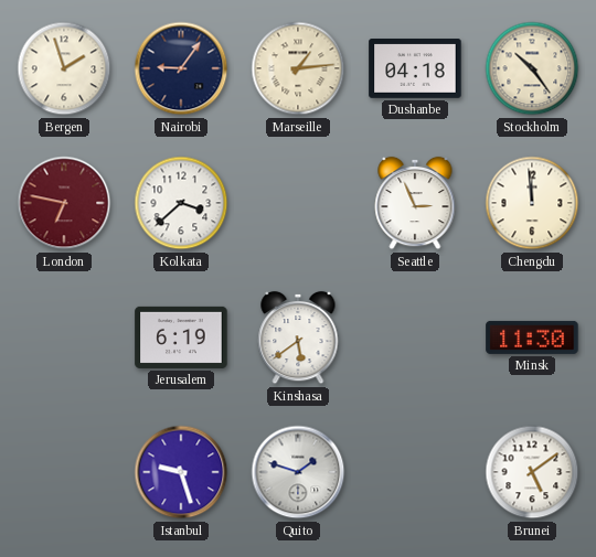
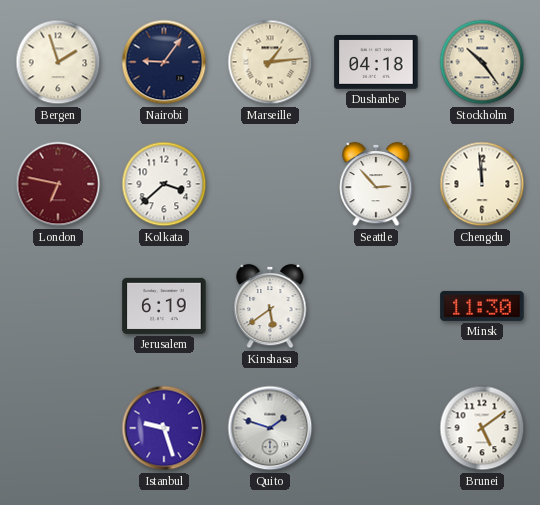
Seattle: 2:56 -> 2:53 (376, 184)
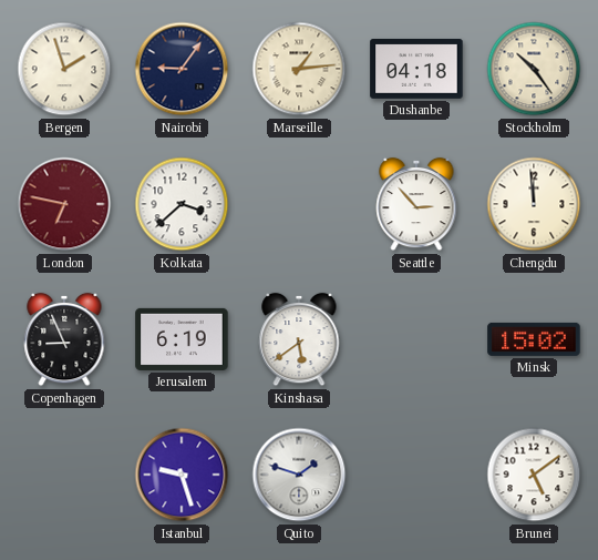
Copenhagen: none -> 8:56 (64, 339)
Minsk: 11:30 -> 15:02 (534, 339)
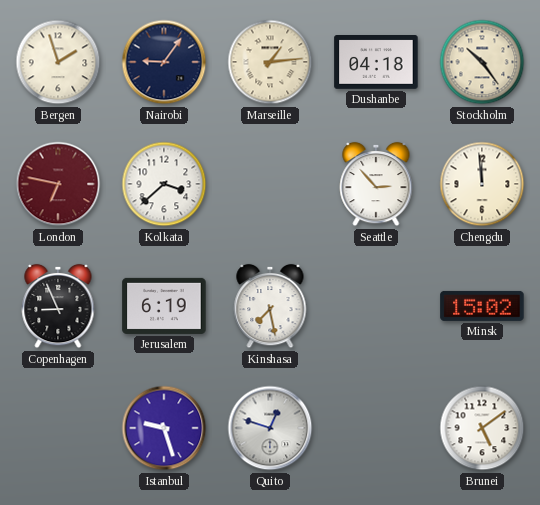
Kinshasa: 5:39 -> 7:28 (270, 306)
Quito: 1:48 -> 12:48 (270, 428)
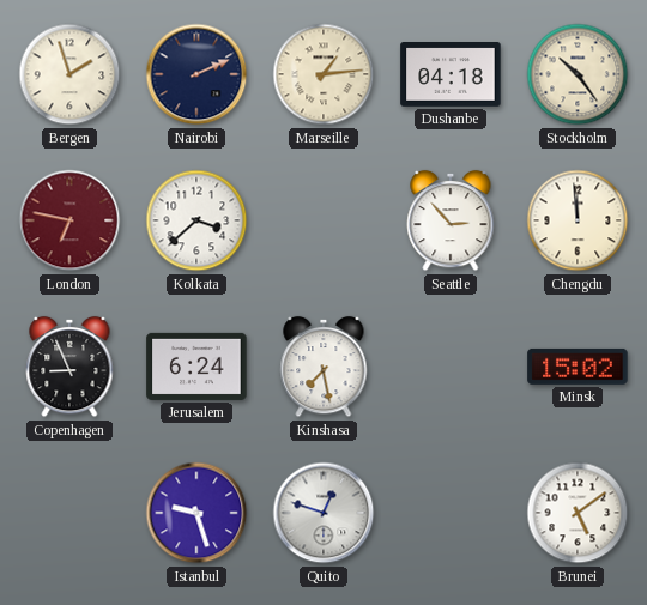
Nairobi: 9:06 -> 2:11 (196, 74)
Jerusalem: 6:19 -> 6:24 (196, 367)
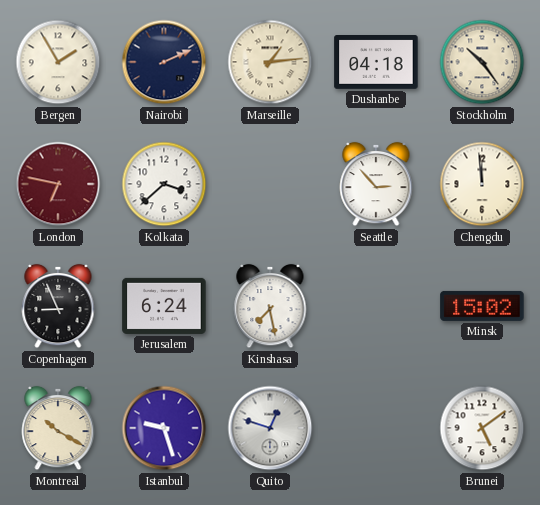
Bergen: 1:57 -> 1:55 (58, 62)
Montreal: none -> 10:20 (58, 428)
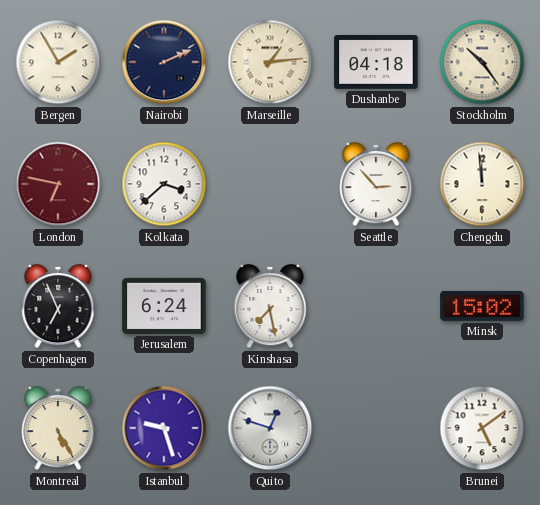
Copenhagen: 8:56 -> 6:56 (58, 306)
Montreal: 10:20 -> 5:25 (58, 428)
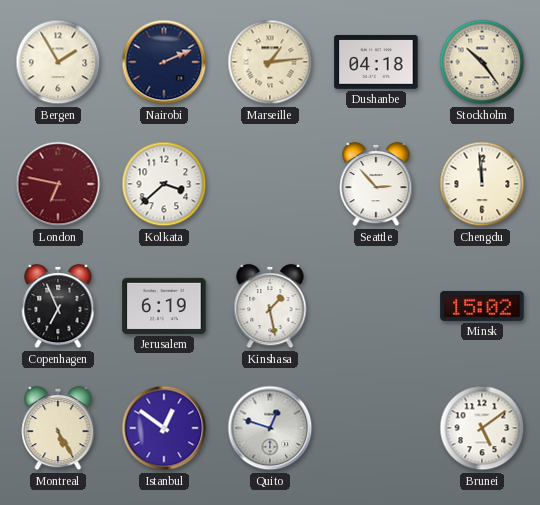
Jerusalem: 6:24 -> 6:19 (164, 306)
Kinshasa: 7:28 -> 1:28 (270, 306)
Istanbul: 9:27 -> 12:51 (164, 428)
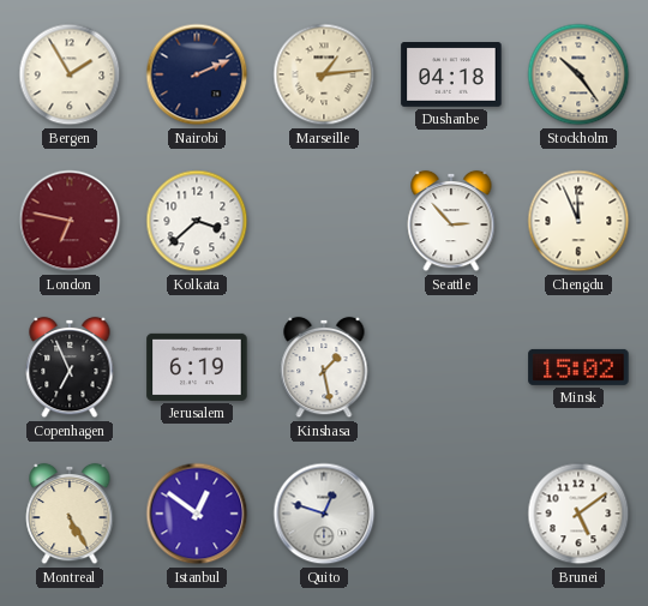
Chengdu: 11:59 -> 11:56 (578, 221)
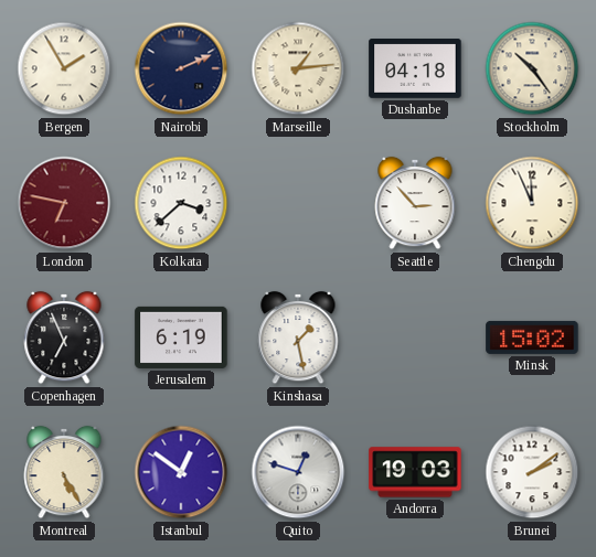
Andorra: none -> 19:03 (415, 472)
Brunei: 5:09 -> 2:09 (532, 472)
